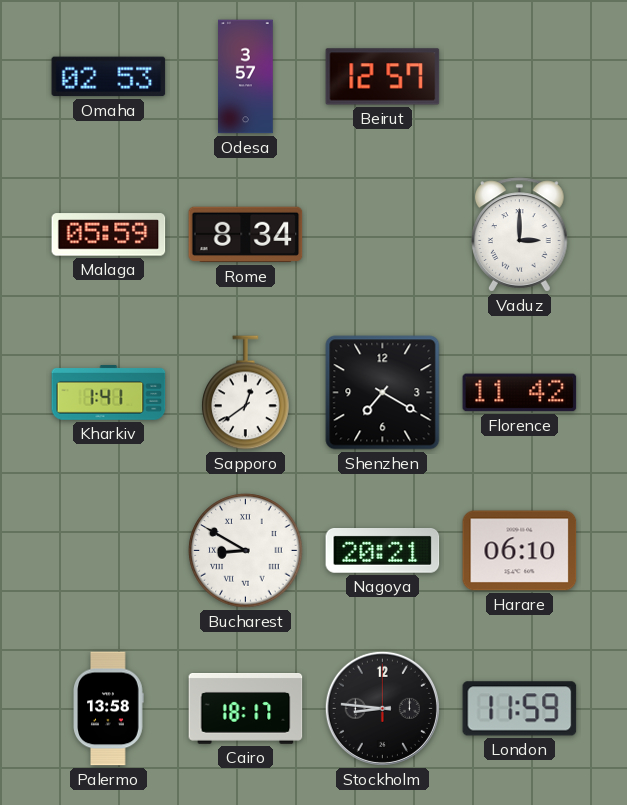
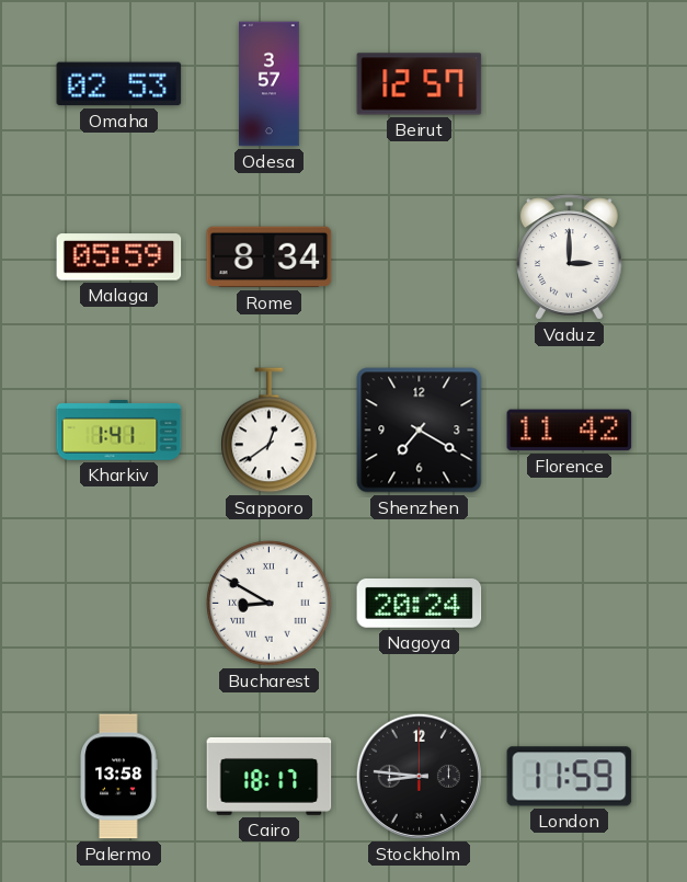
Nagoya: 20:21 -> 20:24 (420, 604)
Harare: 06:10 -> none (520, 551)
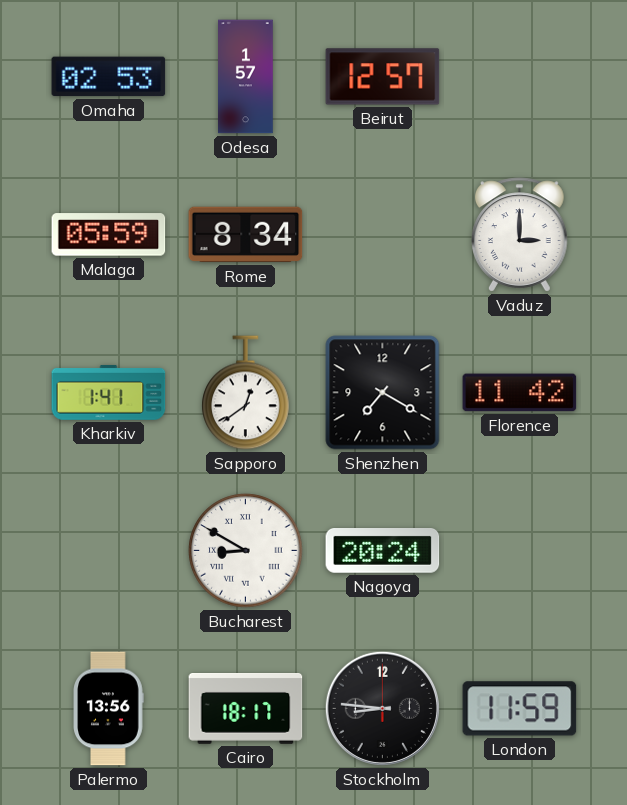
Odesa: 3:57 -> 1:57 (246, 77)
Palermo: 13:58 -> 13:56 (108, 709)
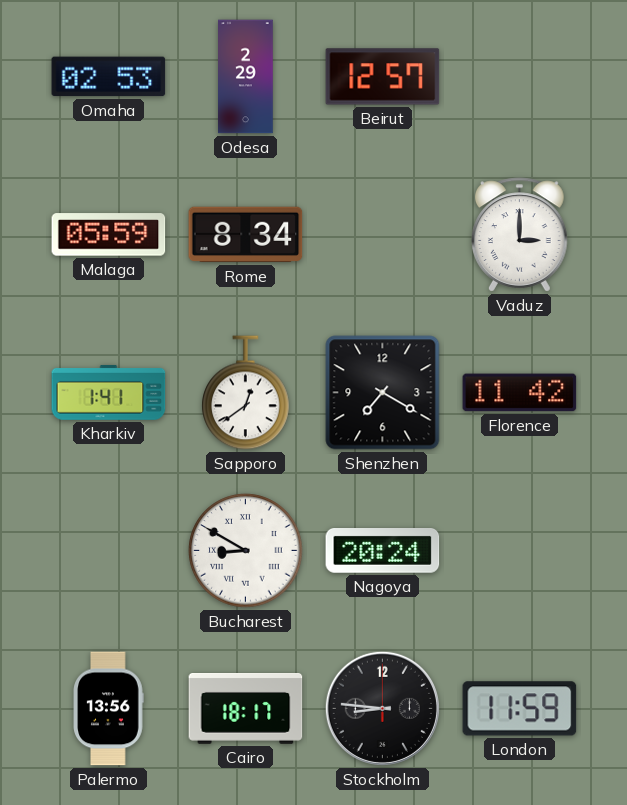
Odesa: 1:57 -> 2:29 (246, 77)
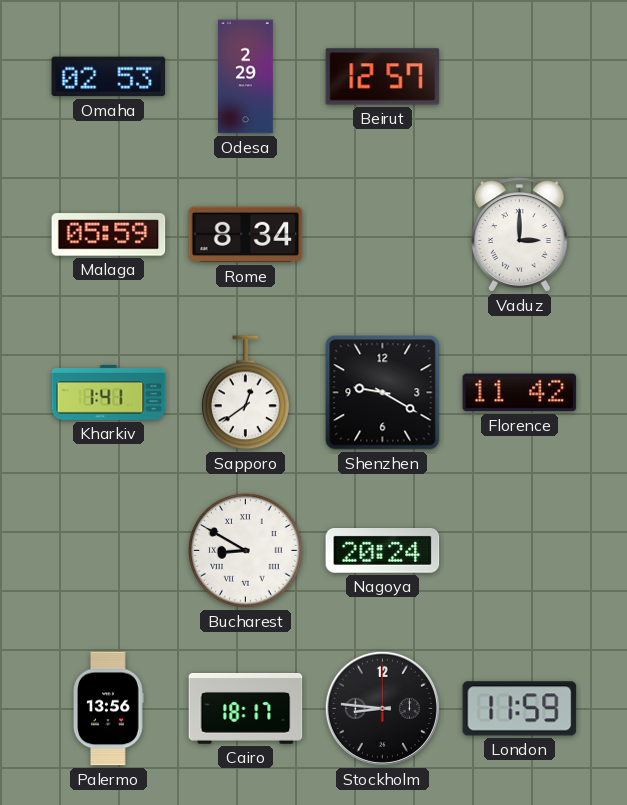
Shenzhen: 7:20 -> 9:20 (383, 393)
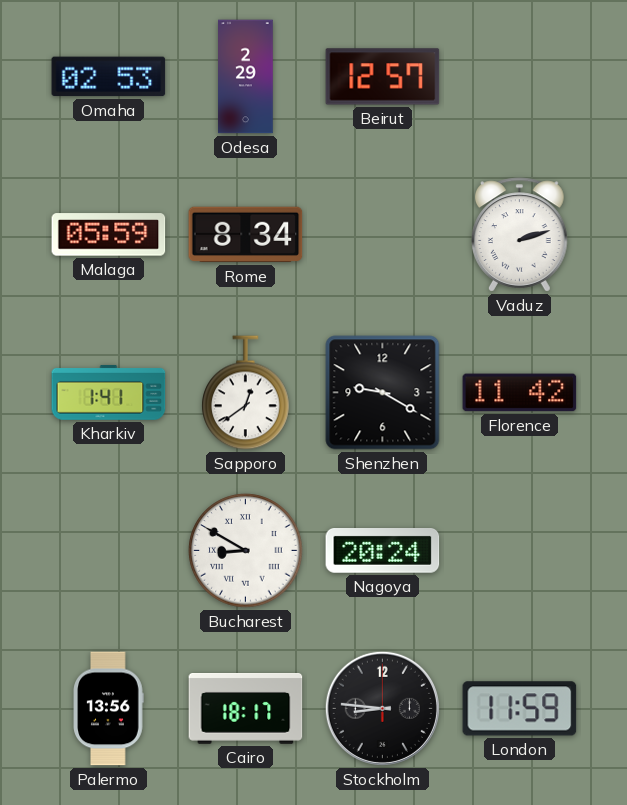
Vaduz: 3:00 -> 2:12 (520, 235)
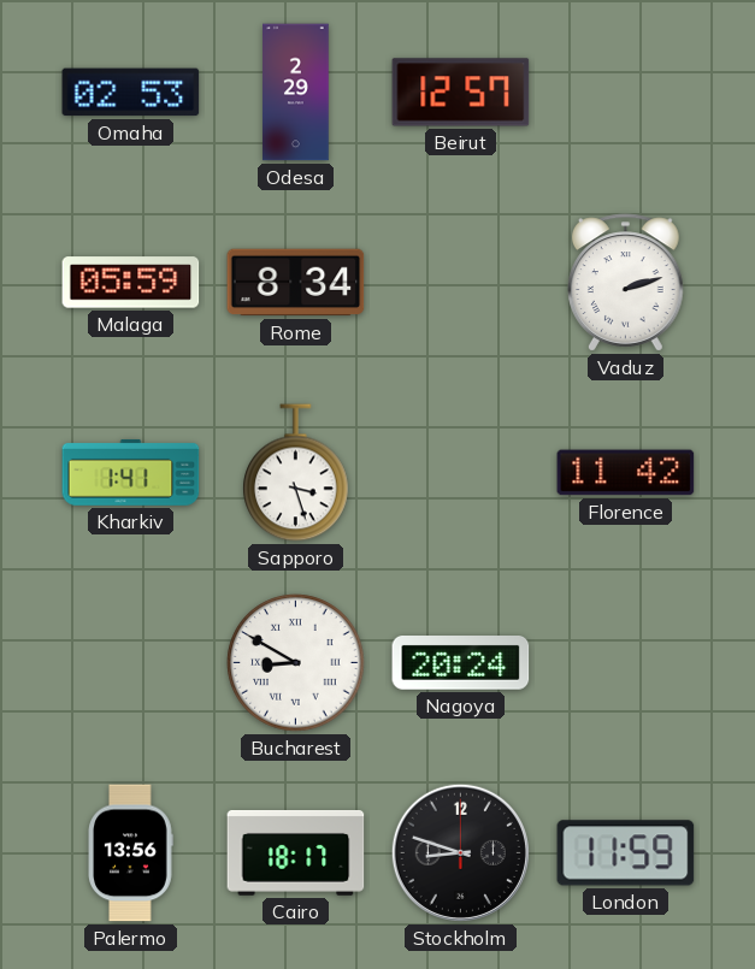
Sapporo: 12:39 -> 3:27 (296, 473)
Shenzhen: 9:20 -> none (383, 393)
Stockholm: 8:46 -> 8:48 (460, 852)
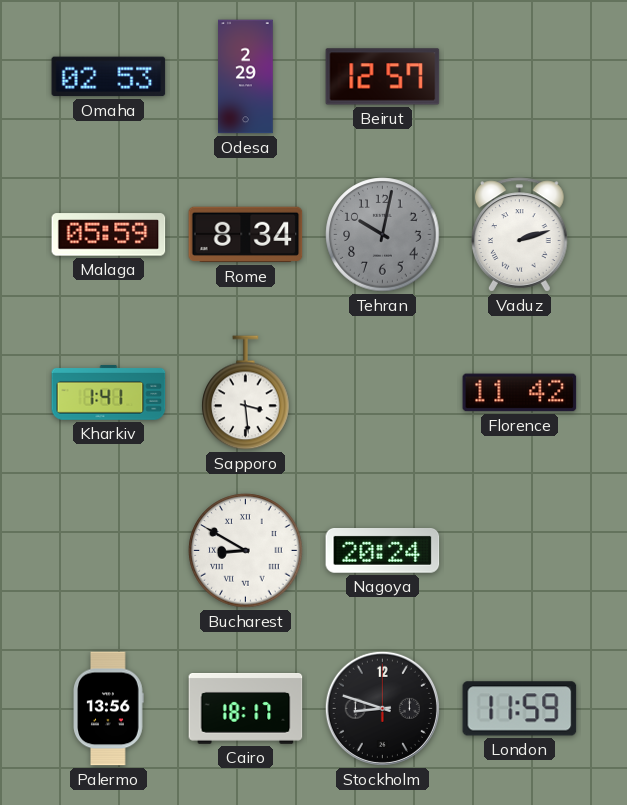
Tehran: none -> 10:02 (383, 235)
Sapporo: 3:27 -> 3:29 (246, 393)
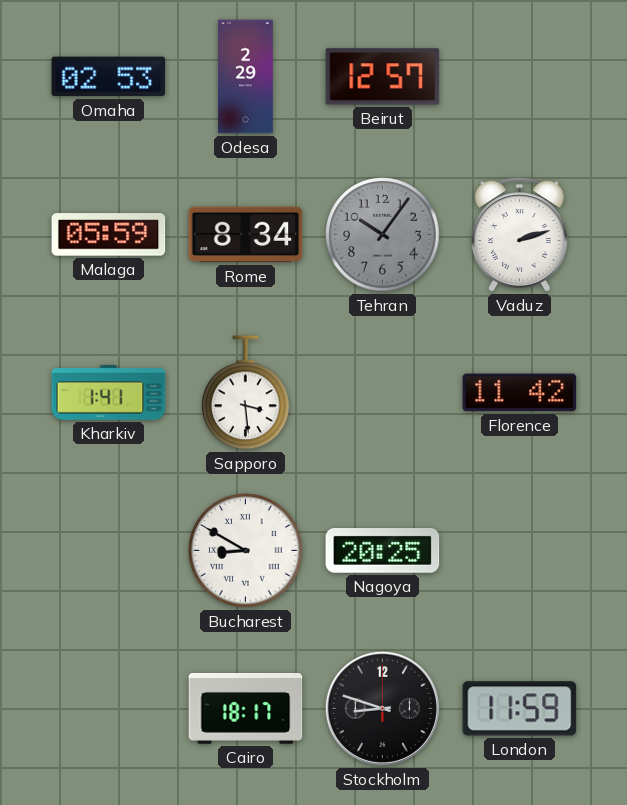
Tehran: 10:02 -> 10:06 (383, 235)
Nagoya: 20:24 -> 20:25 (383, 551)
Palermo: 13:56 -> none (108, 709)
